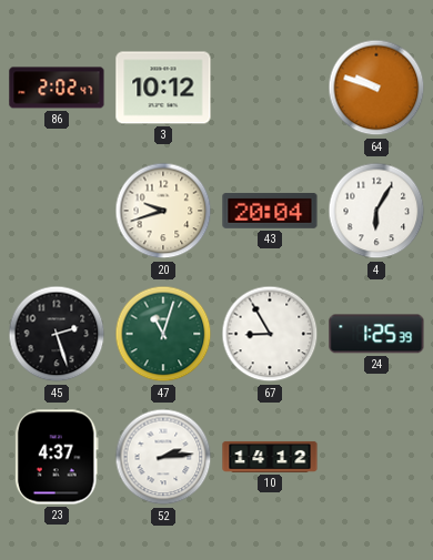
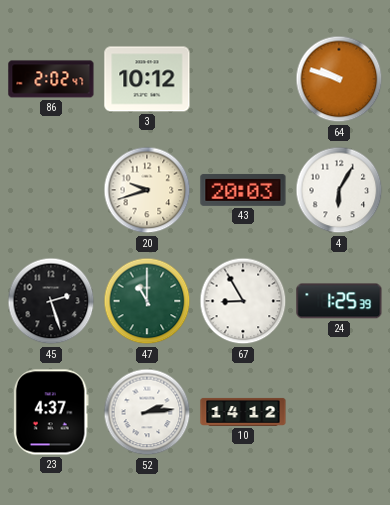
43: 20:04 -> 20:03 (243, 190)
47: 11:03 -> 11:00 (147, 301)
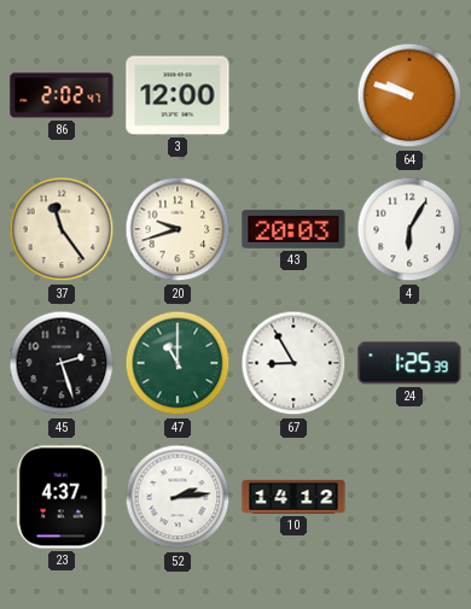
3: 10:12 -> 12:00 (178, 95)
37: none -> 11:24 (62, 229)
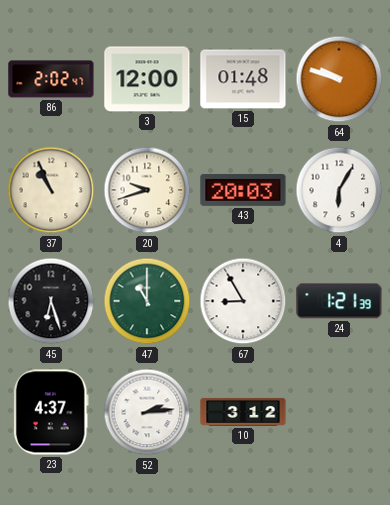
15: none -> 01:48 (243, 79)
37: 11:24 -> 10:56 (51, 190)
45: 2:27 -> 6:27 (51, 301)
24: 1:25 -> 1:21 (339, 301)
10: 14:12 -> 3:12 (243, 412)
